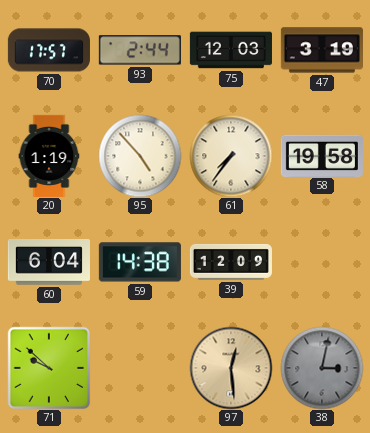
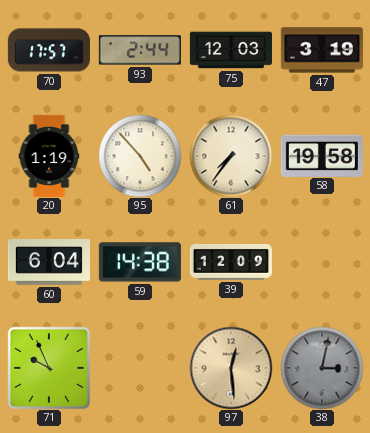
71: 9:52 -> 9:56 (49, 368)
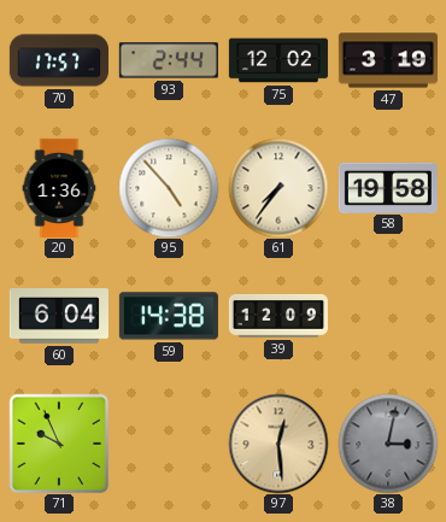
75: 12:03 -> 12:02 (278, 60)
20: 1:19 -> 1:36 (59, 188)
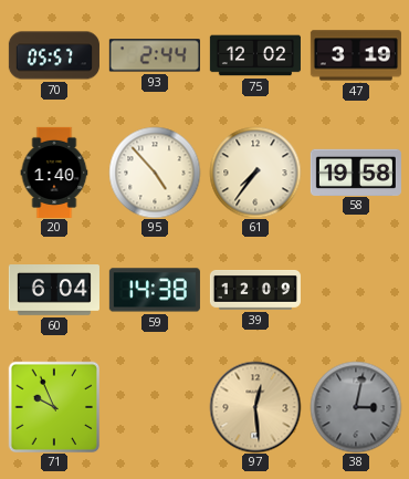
70: 17:57 -> 05:57 (54, 55)
20: 1:36 -> 1:40 (54, 173)
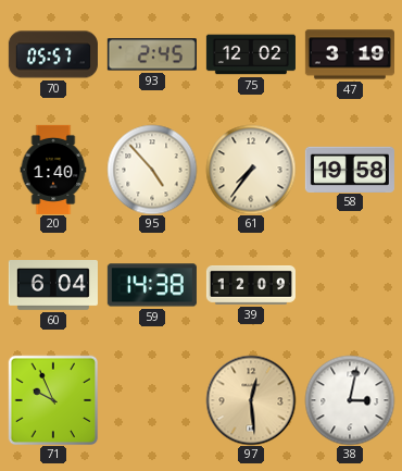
93: 2:44 -> 2:45 (152, 54)
38 dial: grey -> white (350, 400)
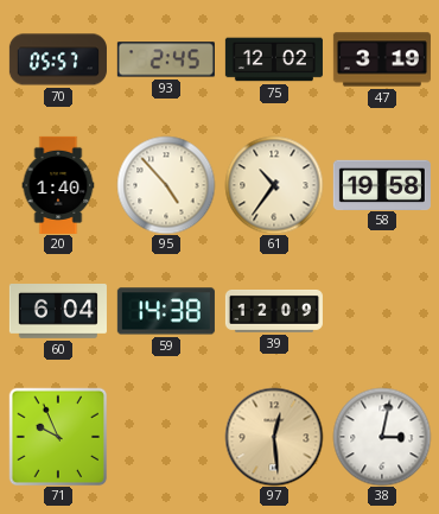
61: 7:36 -> 10:36 (274, 185)
